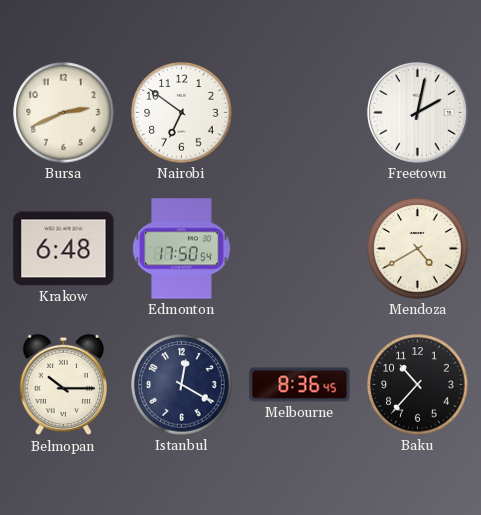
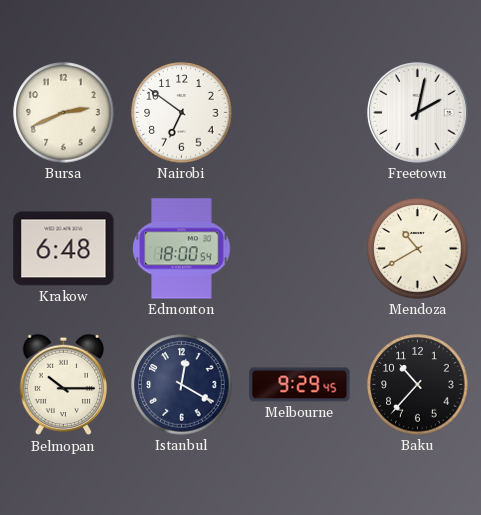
Edmonton: 17:50 -> 18:00 (182, 249)
Mendoza: 4:40 -> 10:40 (418, 249)
Melbourne: 8:36 -> 9:29 (300, 385)
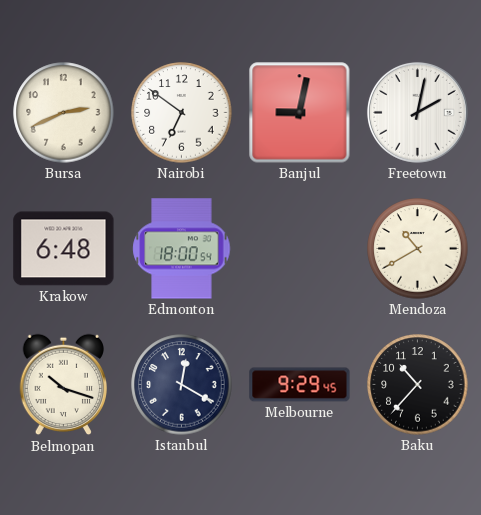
Banjul: none -> 9:02 (300, 113)
Belmopan: 10:15 -> 10:18 (63, 385)
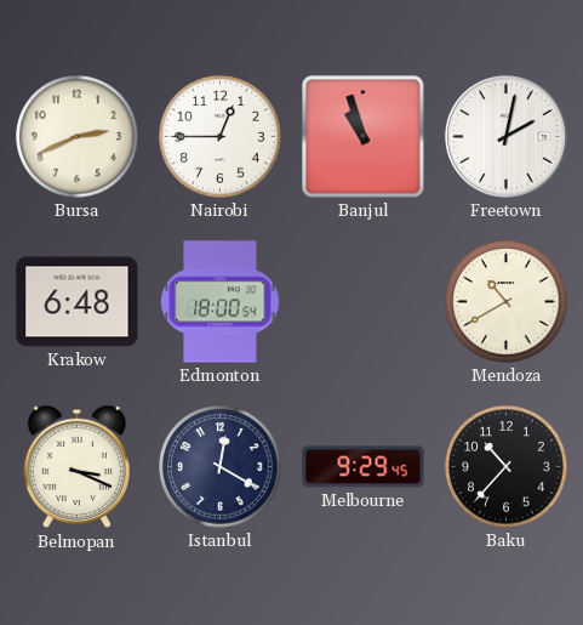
Nairobi: 6:51 -> 12:45 (221, 137)
Banjul: 9:02 -> 10:57 (364, 137)
Belmopan: 10:18 -> 3:19 (76, 467)
